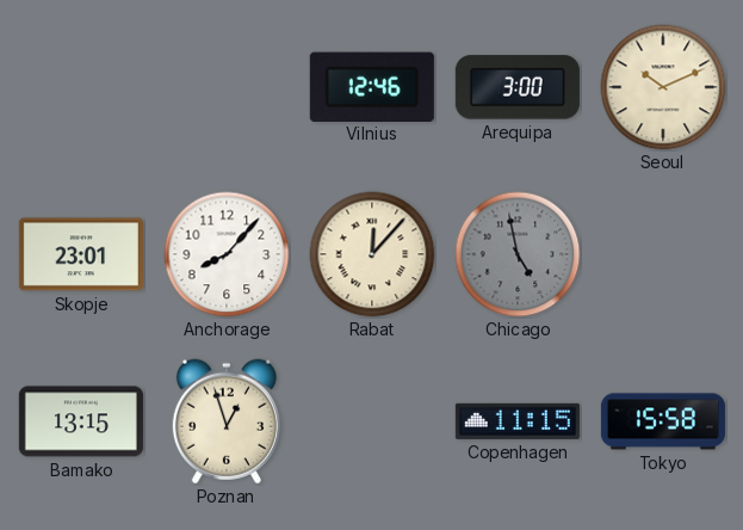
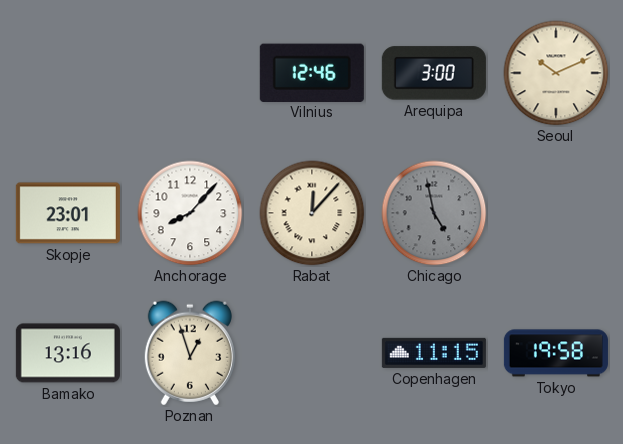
Bamako: 13:15 -> 13:16 (68, 353)
Tokyo: 15:58 -> 19:58 (556, 353)
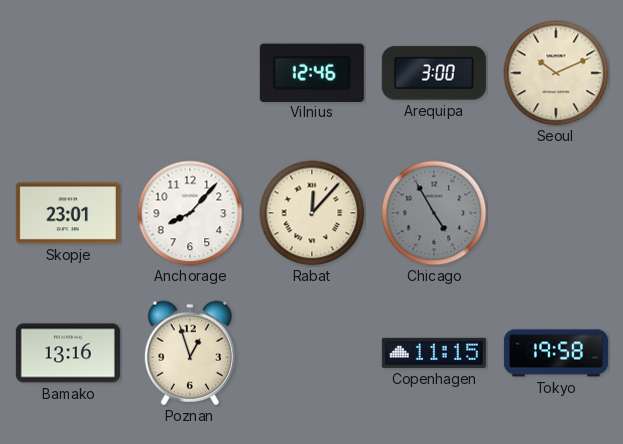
Chicago: 4:58 -> 4:55 (434, 213)
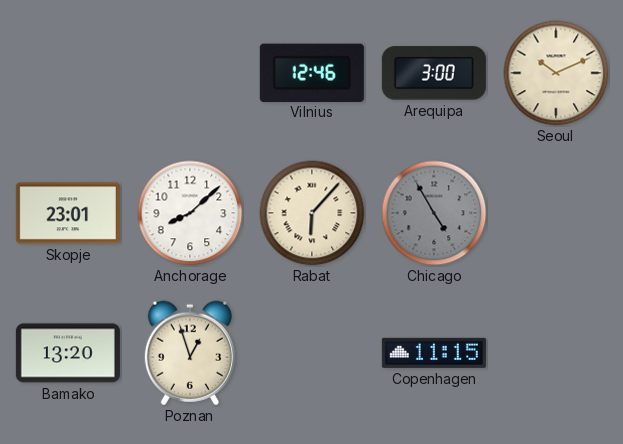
Anchorage: 8:07 -> 8:08 (190, 213)
Rabat: 12:07 -> 6:07 (312, 213)
Bamako: 13:16 -> 13:20 (68, 353)
Tokyo: 19:58 -> none (556, 353)
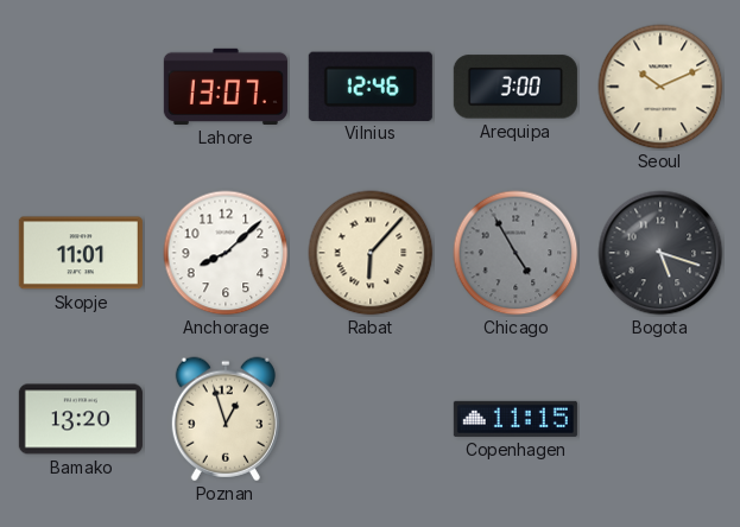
Lahore: none -> 13:07 (226, 87)
Skopje: 23:01 -> 11:01 (81, 253)
Bogota: none -> 5:18 (660, 253)
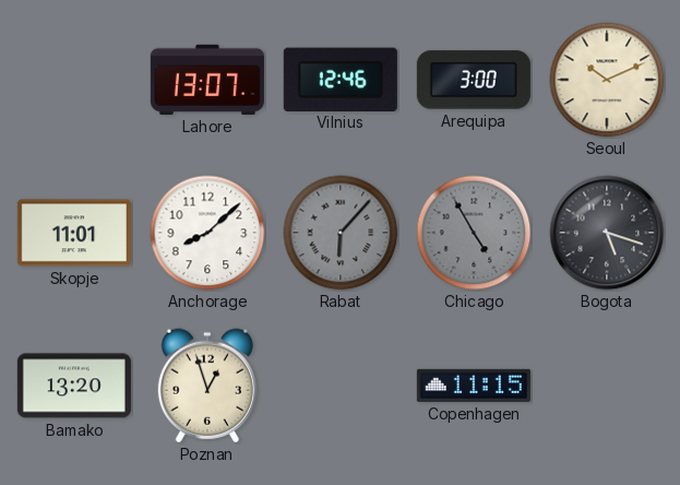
Rabat dial: cream -> grey (341, 233)
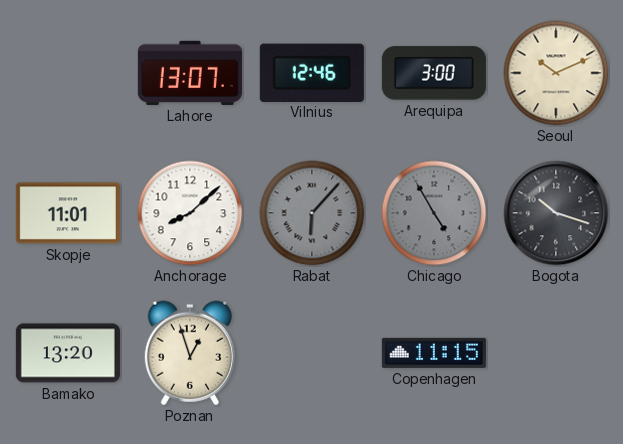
Bogota: 5:18 -> 10:18 (556, 213)
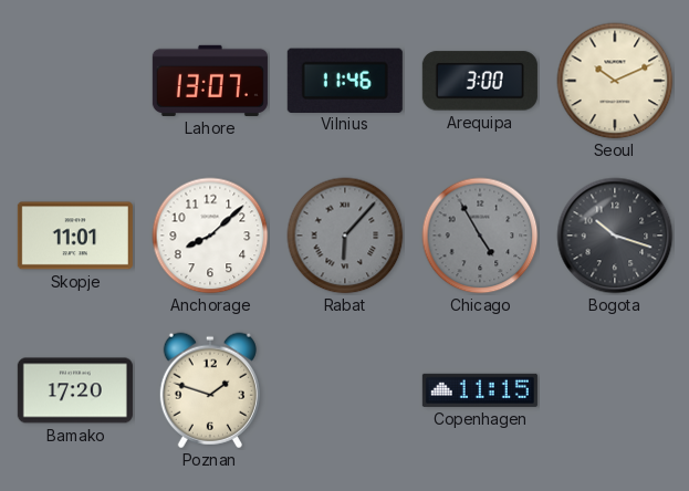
Vilnius: 12:46 -> 11:46 (345, 80)
Bamako: 13:20 -> 17:20 (75, 390)
Poznan: 12:57 -> 1:48 (210, 390)
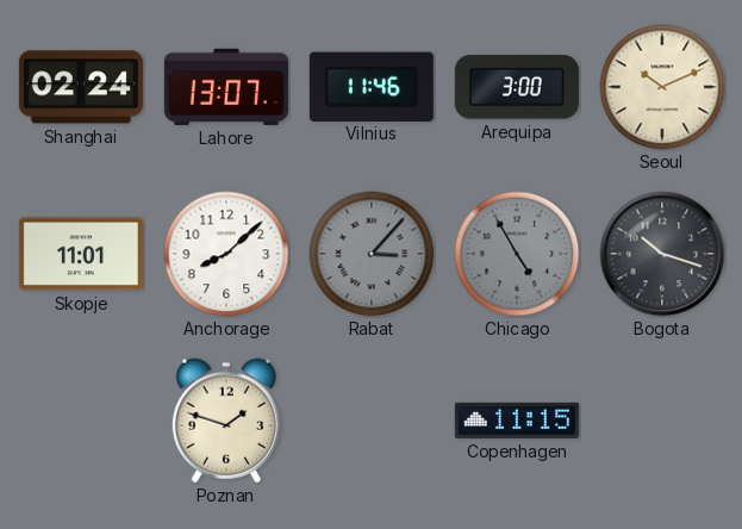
Shanghai: none -> 02:24 (81, 87)
Rabat: 6:07 -> 3:07 (372, 254)
Bamako: 17:20 -> none (75, 390)
